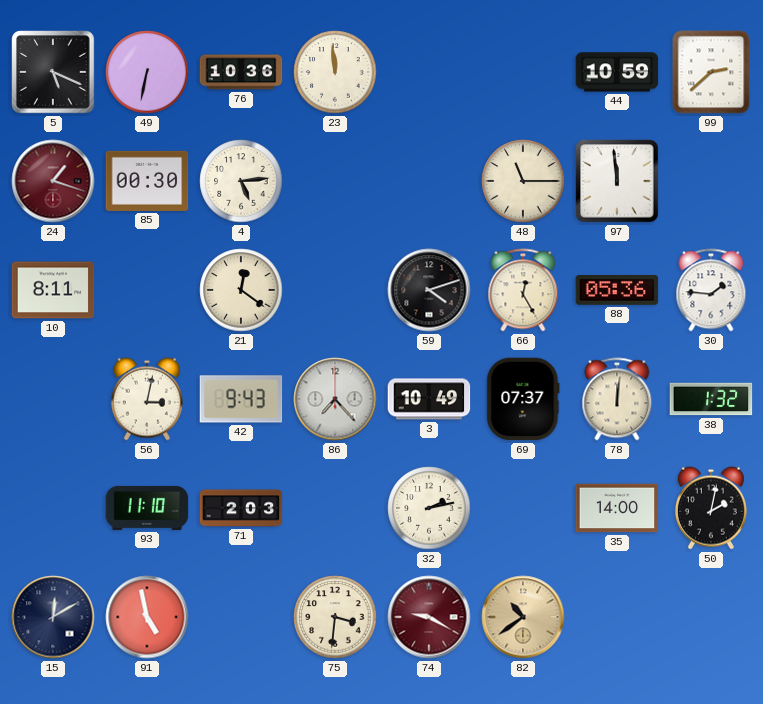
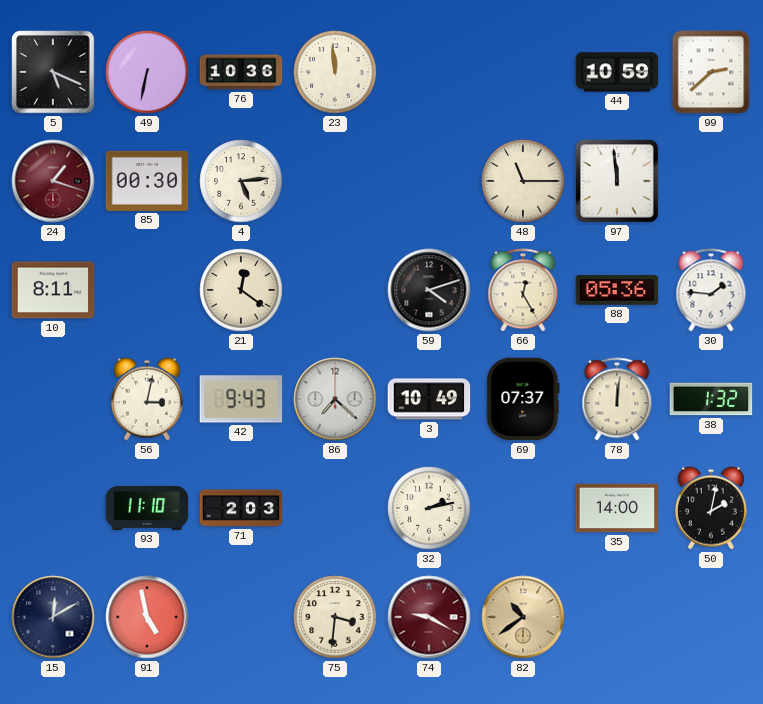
86: 7:23 -> 7:22 (335, 399)
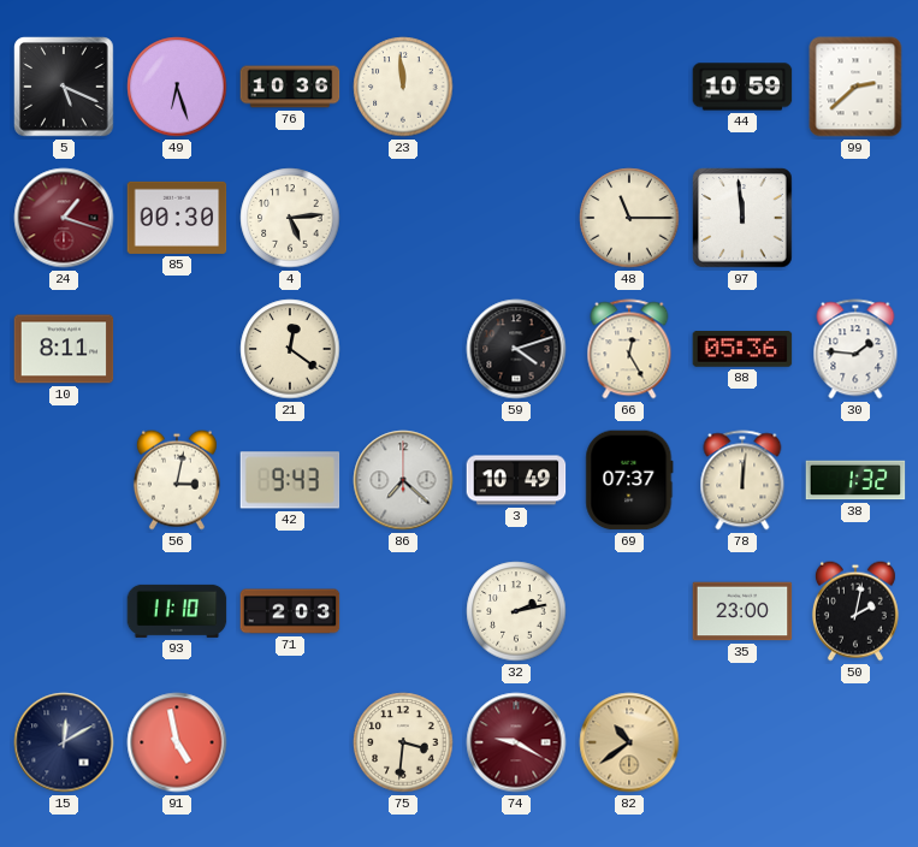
49: 6:32 -> 6:27 (177, 87)
35: 14:00 -> 23:00 (742, 611)
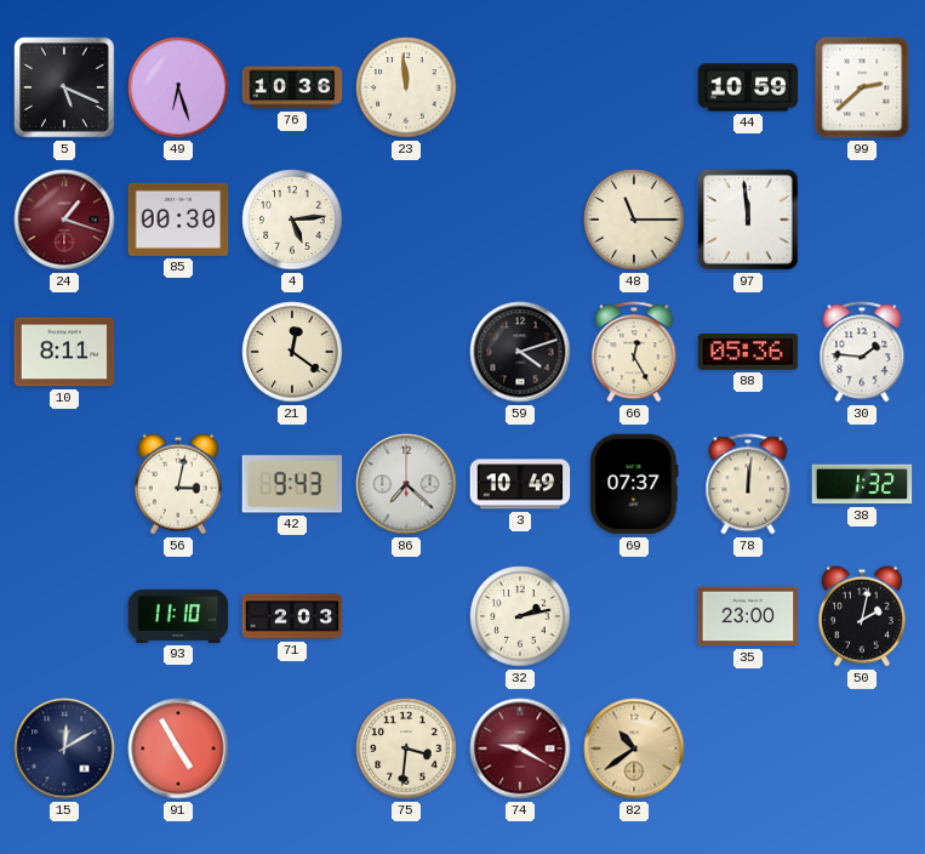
91: 4:58 -> 4:55 (178, 748)
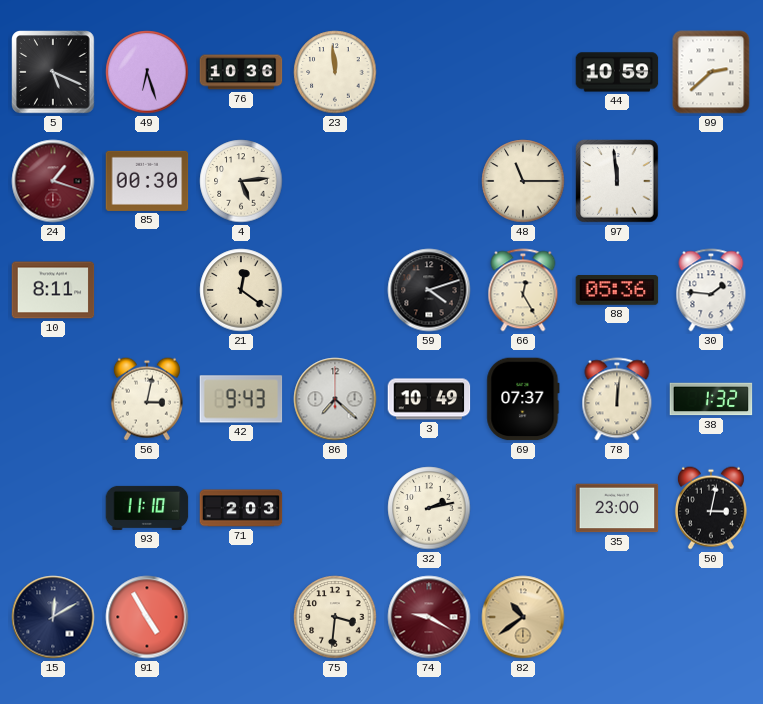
50: 2:02 -> 3:02 (711, 508)
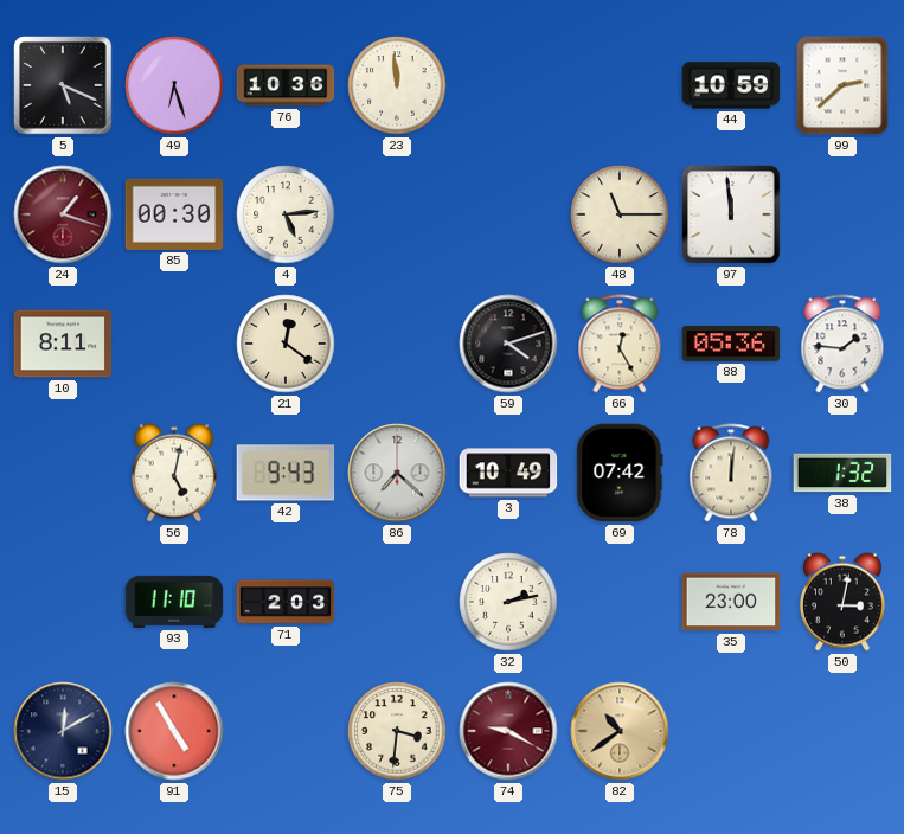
56: 3:02 -> 5:02 (174, 473)
69: 07:37 -> 07:42 (620, 473)
